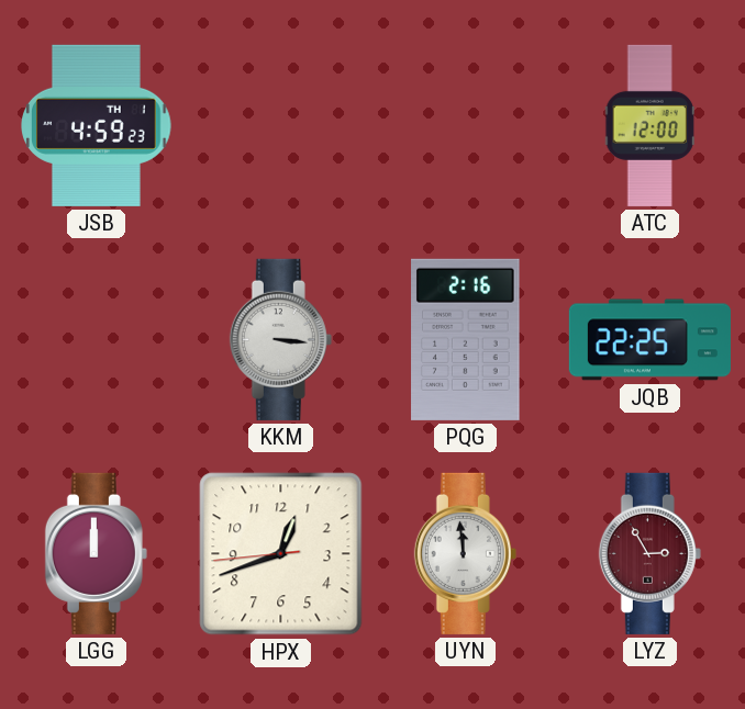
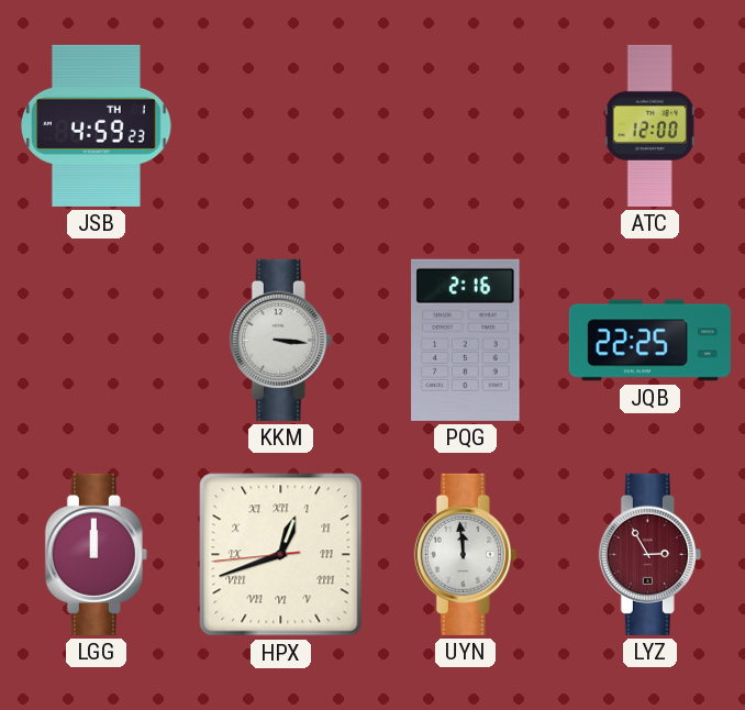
HPX numerals: Arabic -> Roman (281, 555)
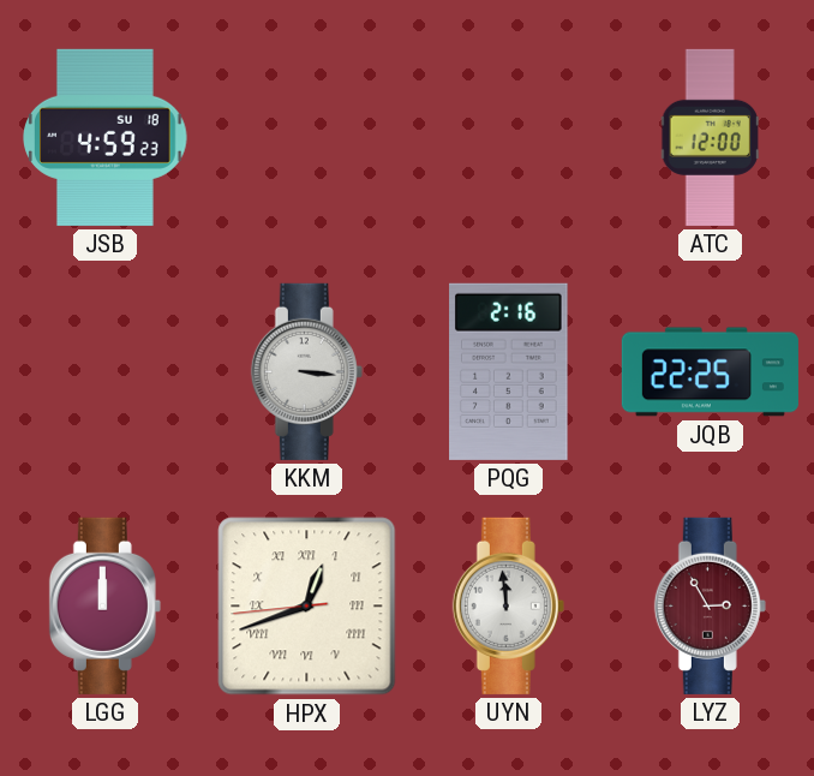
JSB date: TH 1 -> SU 18 (106, 137)
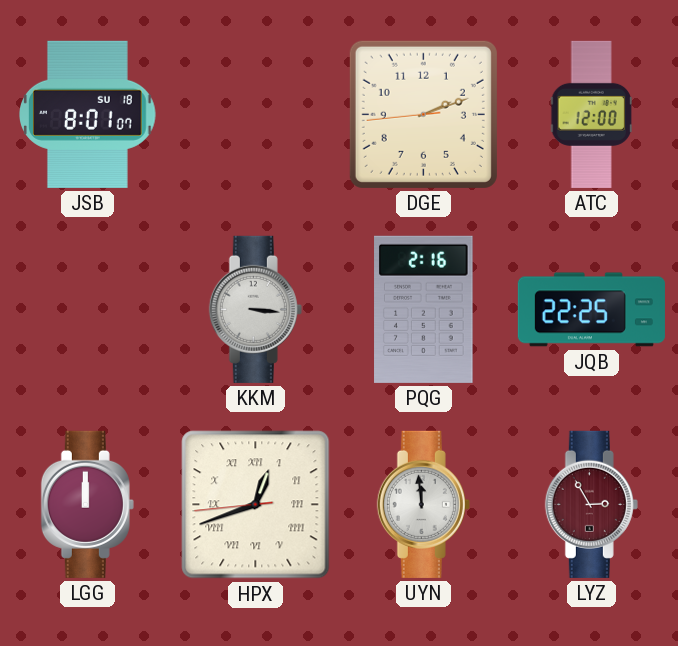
JSB: 4:59 -> 8:01 (88, 114)
DGE: none -> 2:11 (423, 114)
